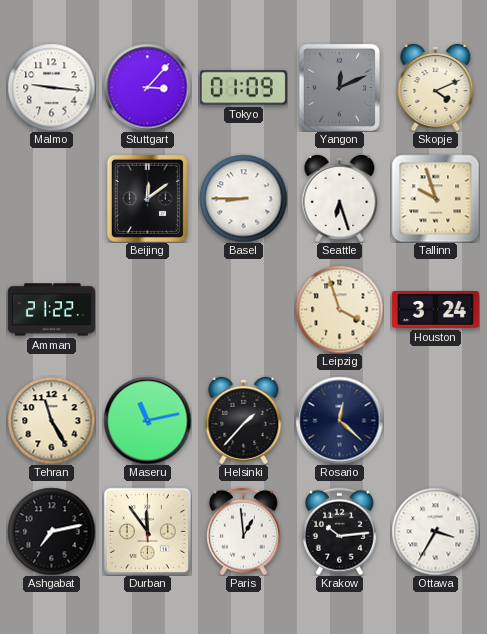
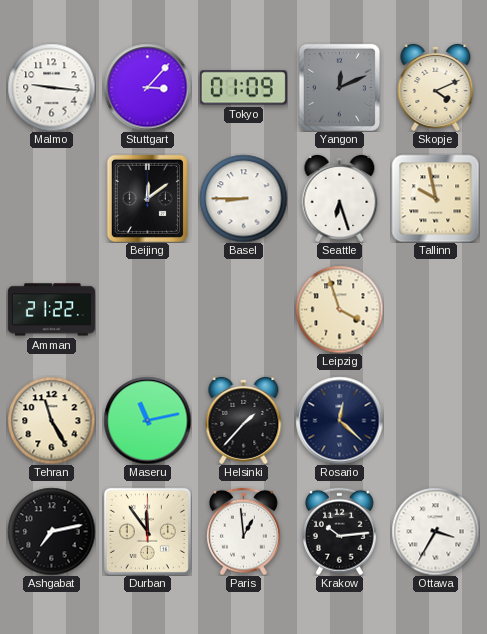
Tallinn: 9:57 -> 9:58 (435, 198)
Houston: 3:24 -> none (435, 310)
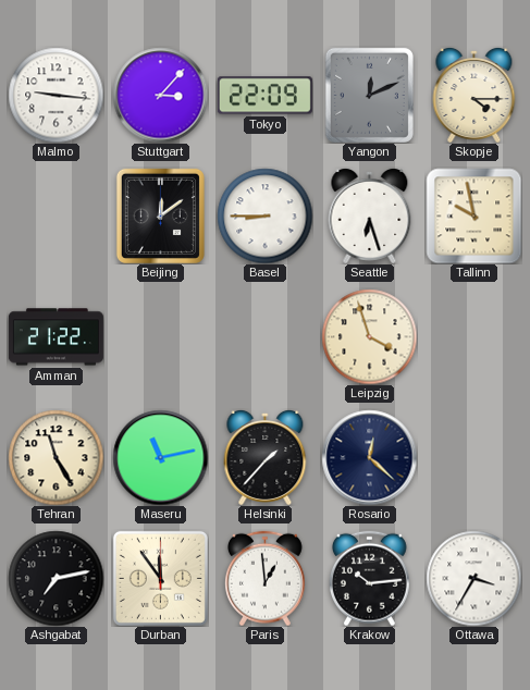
Tokyo: 01:09 -> 22:09 (264, 96)
Skopje: 4:11 -> 4:15 (474, 95)
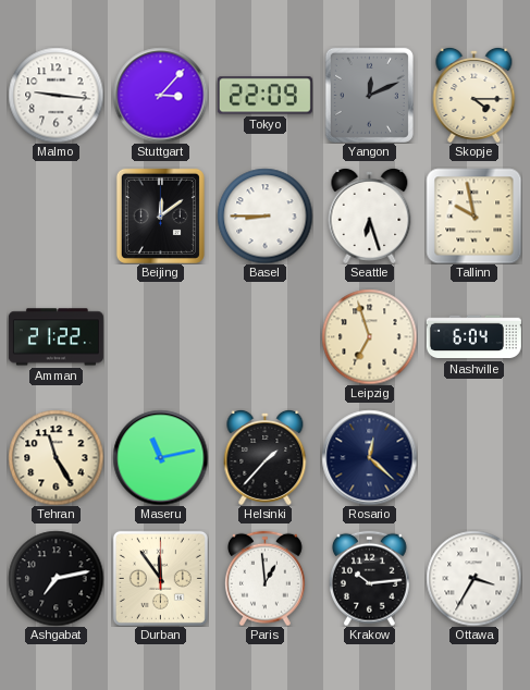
Leipzig: 3:57 -> 6:57 (369, 336)
Nashville: none -> 6:04 (473, 337)
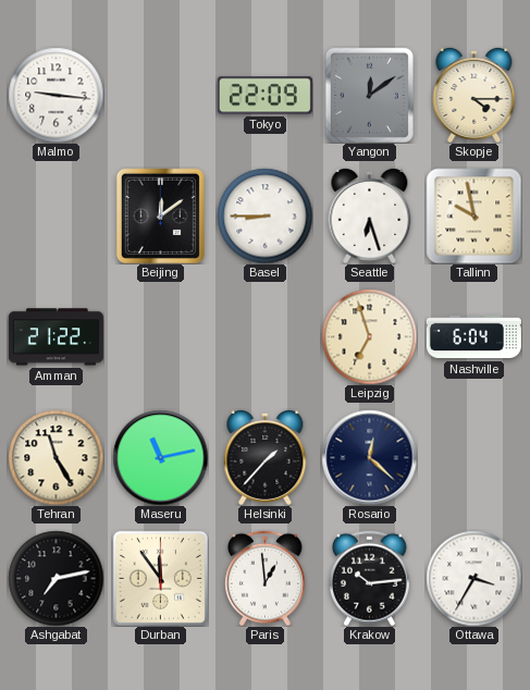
Stuttgart: 3:07 -> none (160, 95)
Yangon: 12:11 -> 12:09 (369, 95)
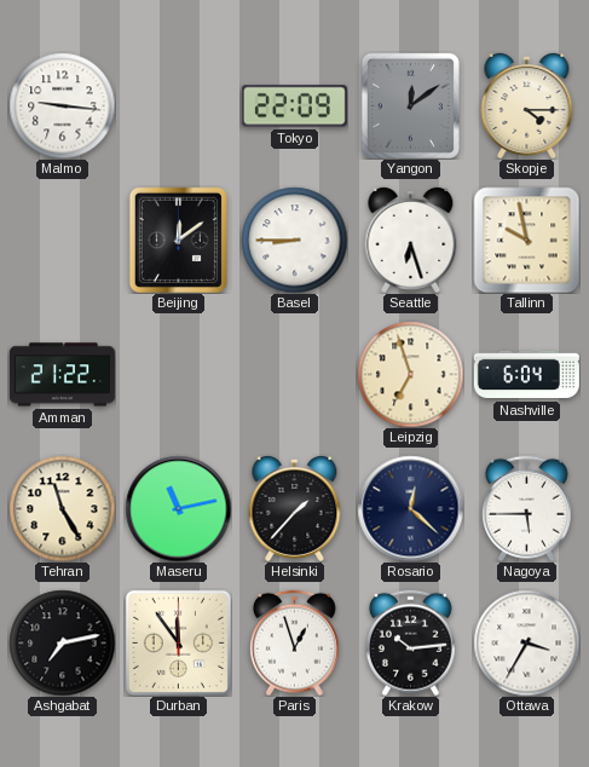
Nagoya: none -> 5:45 (526, 508)
Paris: 12:59 -> 12:57 (294, 642)
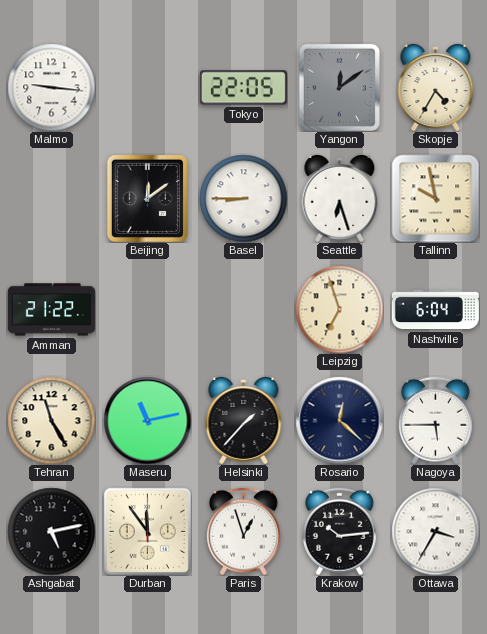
Tokyo: 22:09 -> 22:05 (243, 88)
Skopje: 4:15 -> 4:35 (436, 87)
Ashgabat: 7:13 -> 5:13 (51, 531)
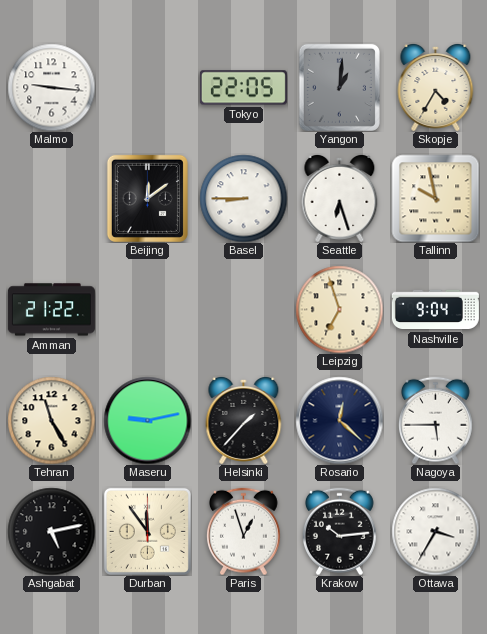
Yangon: 12:09 -> 1:01 (339, 87)
Nashville: 6:04 -> 9:04 (435, 310)
Maseru: 11:13 -> 9:13 (147, 420)
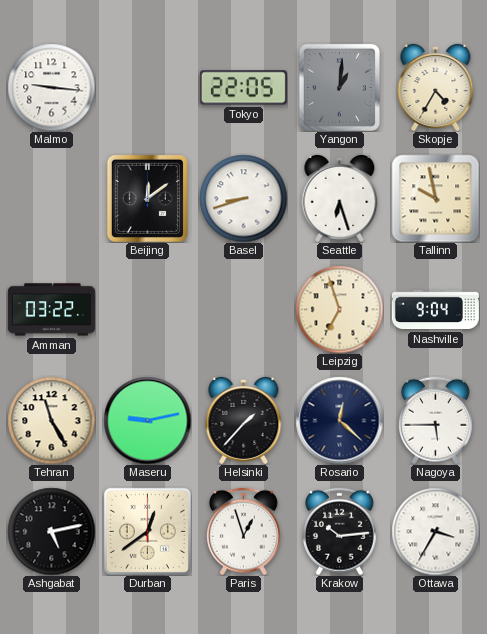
Basel: 8:45 -> 8:42 (243, 198)
Amman: 21:22 -> 03:22 (51, 310)
Durban: 11:54 -> 12:39 (147, 531)
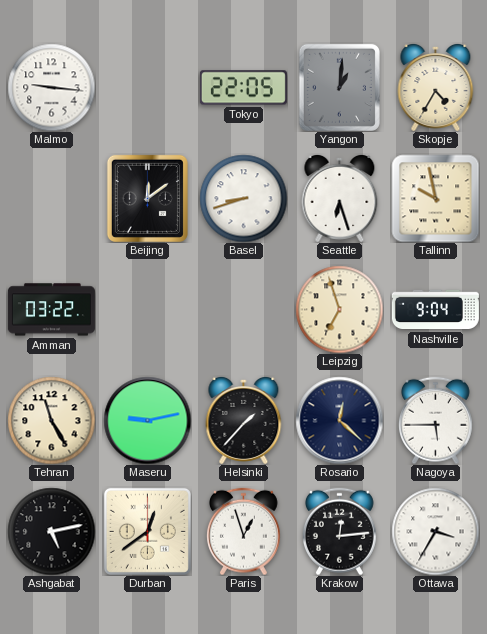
Krakow: 10:14 -> 12:14 (339, 531)
